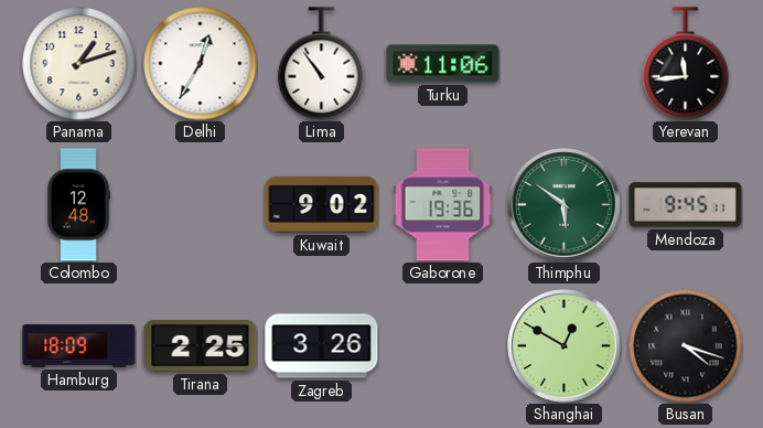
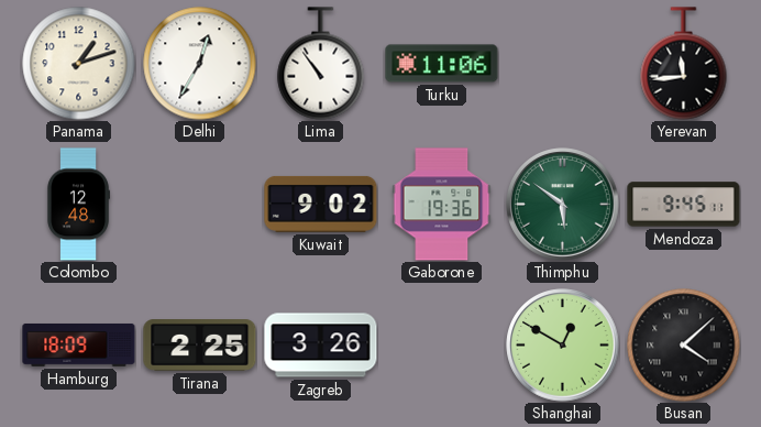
Busan: 4:18 -> 4:08 (684, 346)
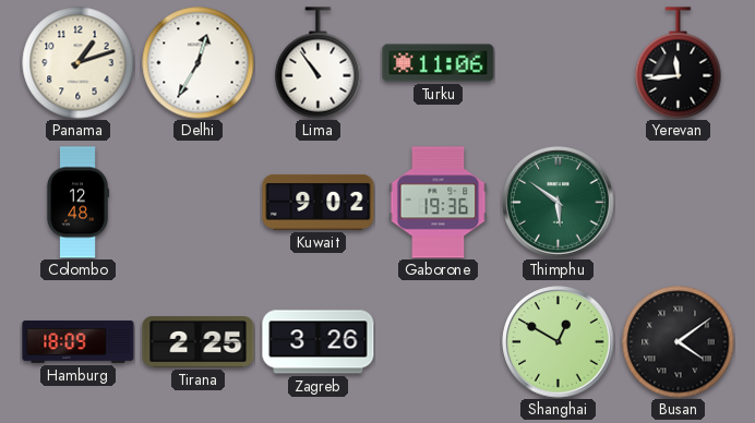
Mendoza: 9:45 -> none (684, 205)
Busan: 4:08 -> 4:09 (679, 342)
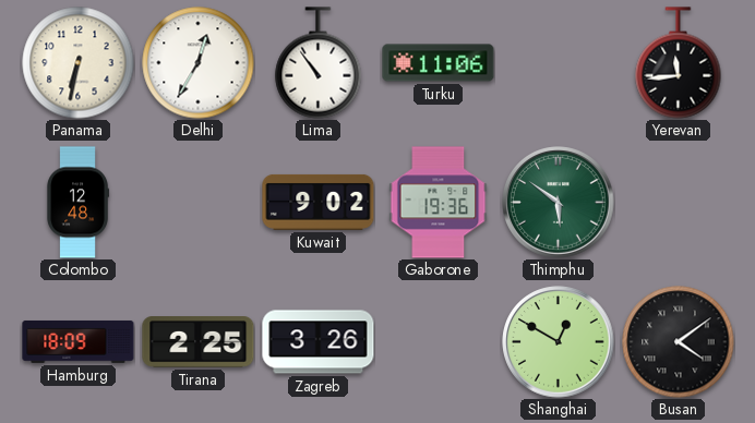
Panama: 1:12 -> 6:32 (79, 63)
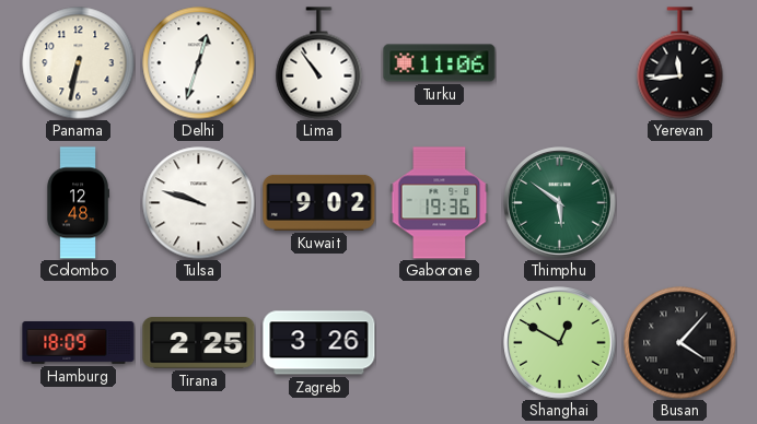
Delhi: 12:35 -> 12:33 (199, 63)
Tulsa: none -> 9:48 (199, 203)
Busan: 4:09 -> 4:07 (680, 343)
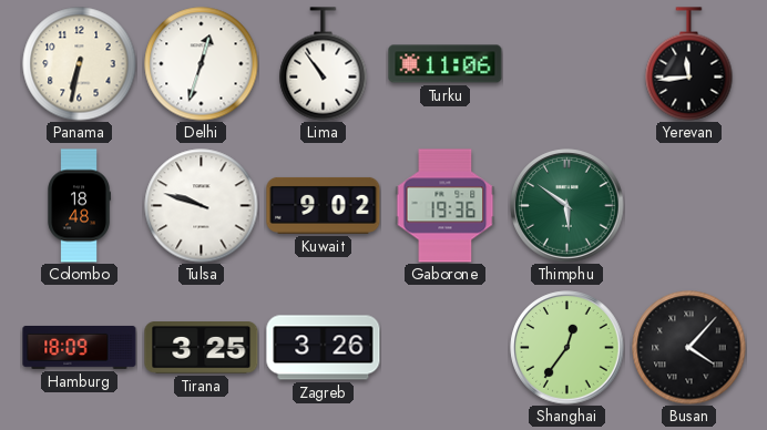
Colombo: 12:48 -> 18:48 (79, 206)
Tirana: 2:25 -> 3:25 (202, 348)
Shanghai: 12:50 -> 12:36 (567, 348)
